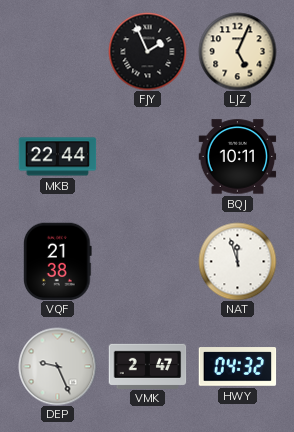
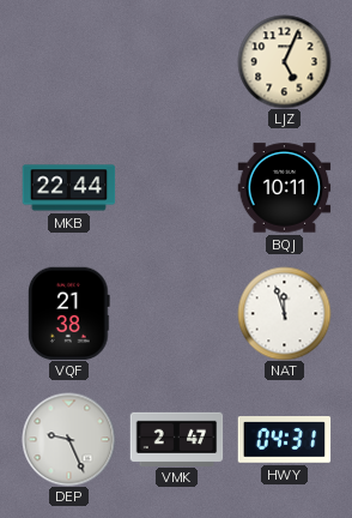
FJY: 1:56 -> none (147, 51)
HWY: 04:32 -> 04:31 (284, 440)
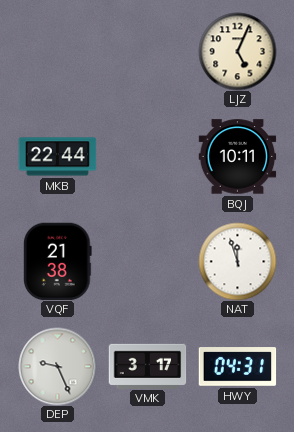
VMK: 2:47 -> 3:17 (147, 366)
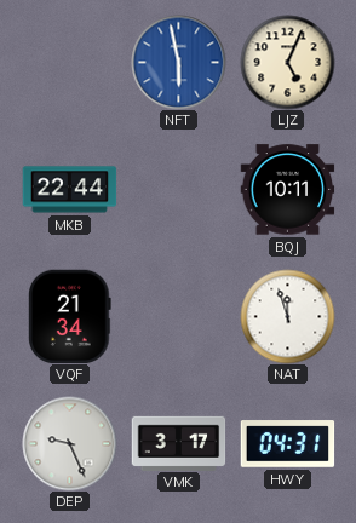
NFT: none -> 5:58 (178, 62)
VQF: 21:38 -> 21:34 (70, 316)
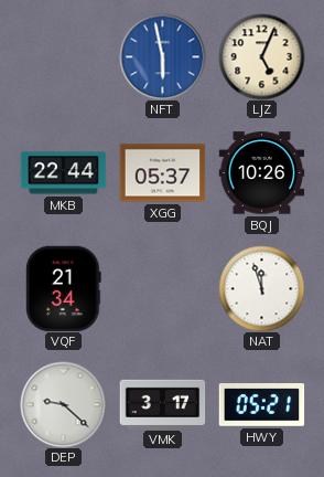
XGG: none -> 05:37 (162, 173)
BQJ: 10:11 -> 10:26 (261, 173)
DEP: 9:26 -> 9:22 (63, 404)
HWY: 04:31 -> 05:21 (261, 405)
